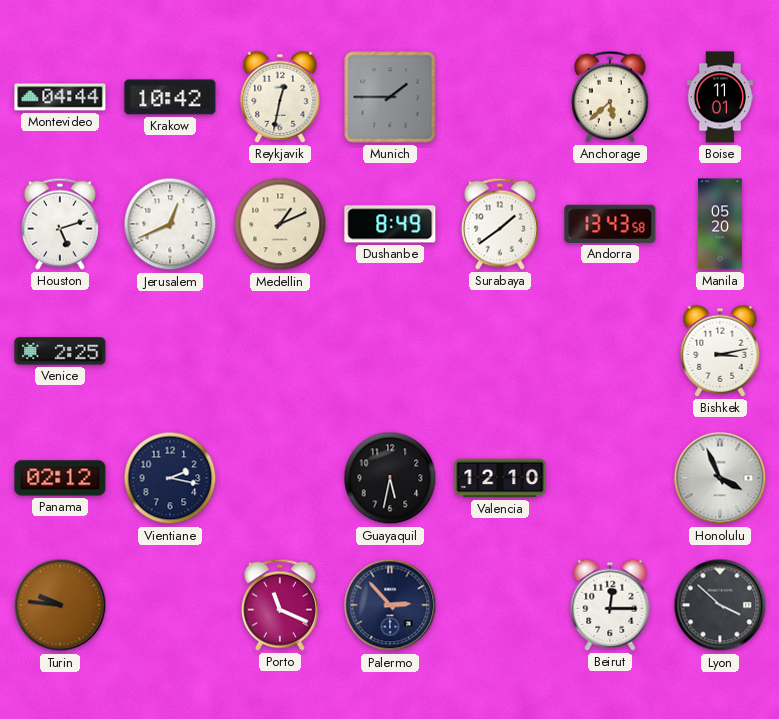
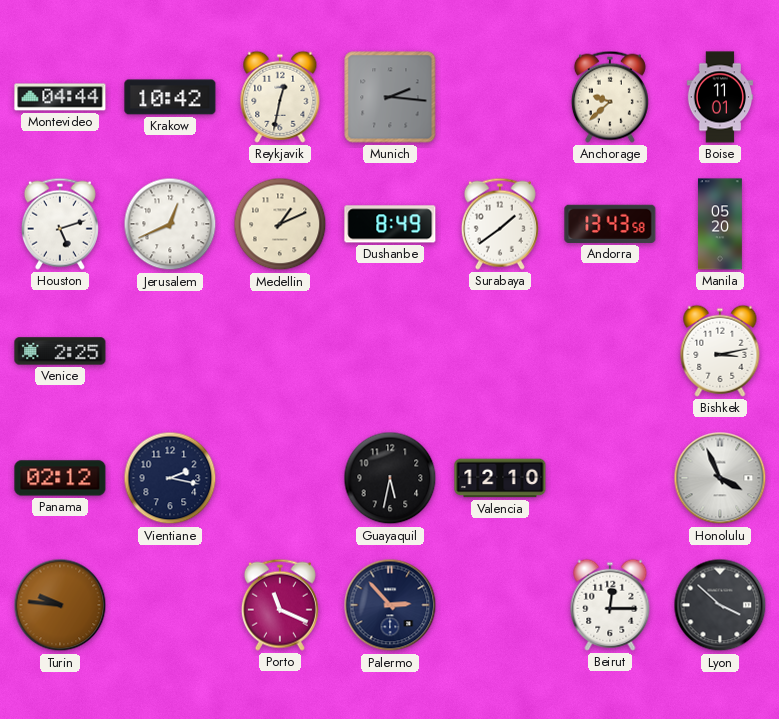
Munich: 1:45 -> 2:16 (390, 97)
Anchorage: 5:38 -> 9:38 (610, 97)
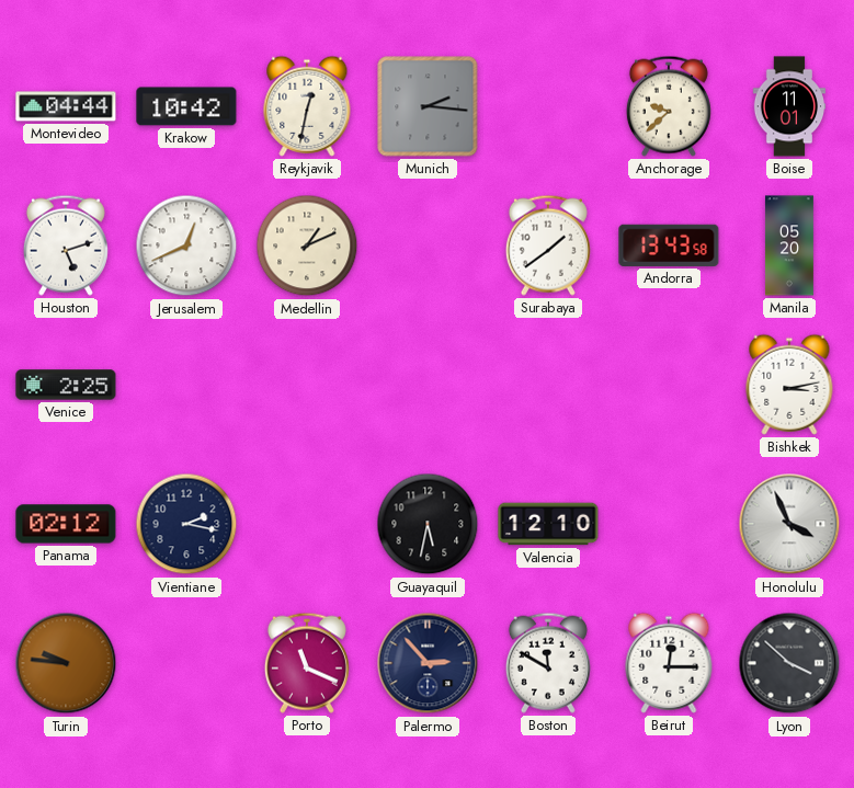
Dushanbe: 8:49 -> none (390, 224)
Boston: none -> 11:50 (548, 663)
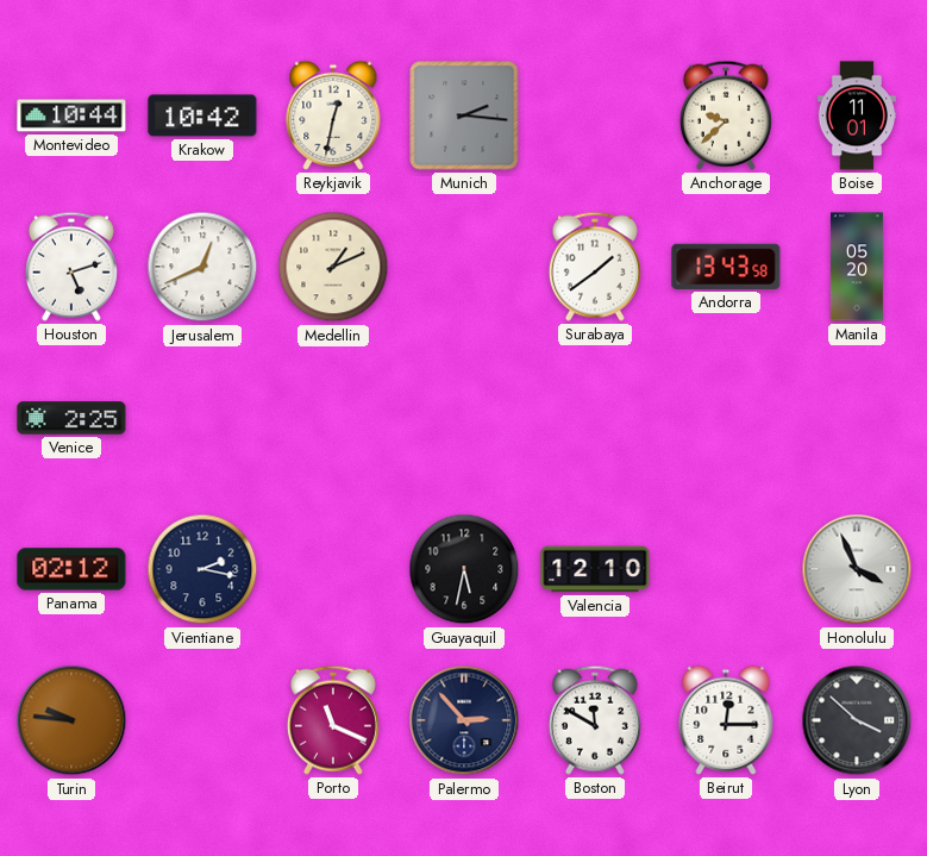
Montevideo: 04:44 -> 10:44 (71, 115)
Bishkek: 3:13 -> none (789, 385)
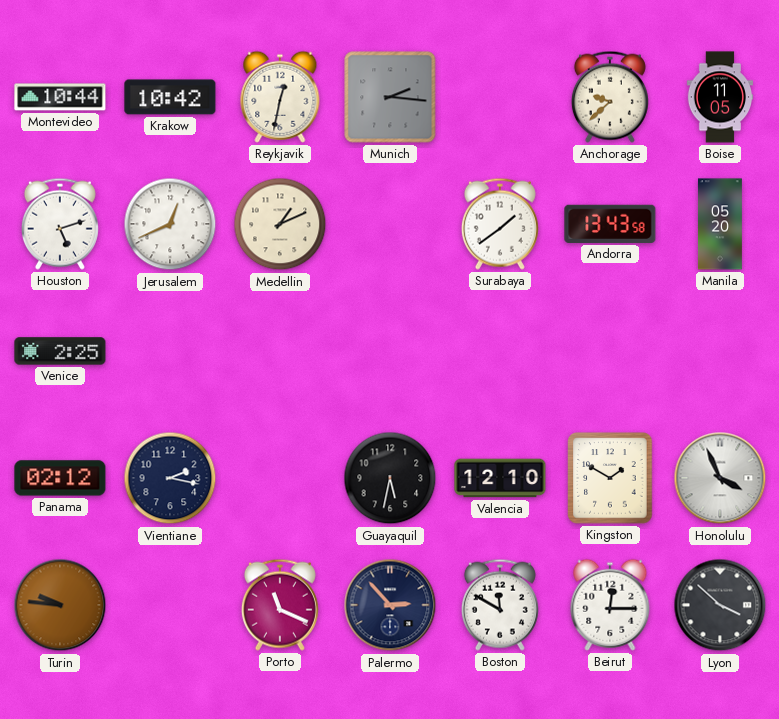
Boise: 11:01 -> 11:05 (719, 97)
Kingston: none -> 1:50 (610, 478)
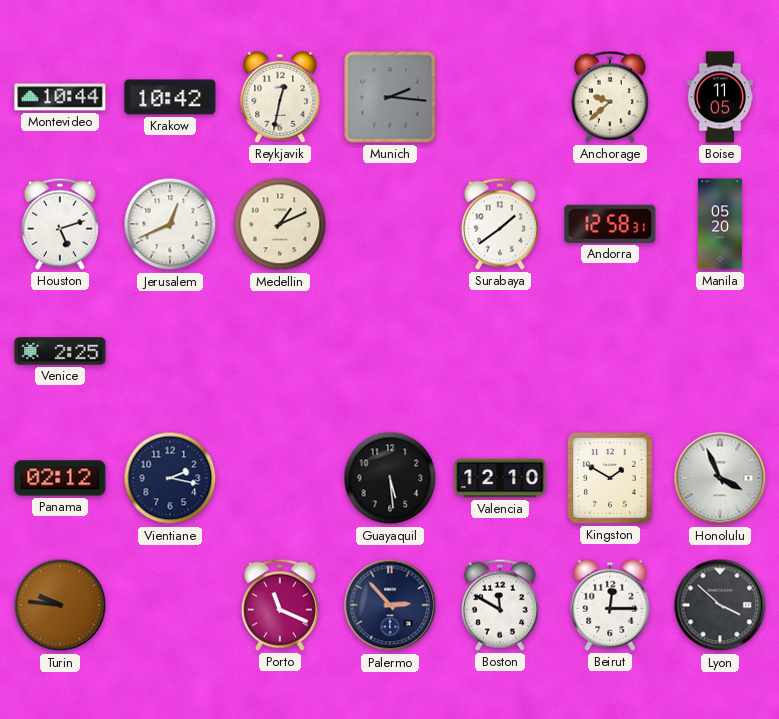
Andorra: 13:43 -> 12:58 (610, 224)
Guayaquil: 5:32 -> 5:29 (390, 478)
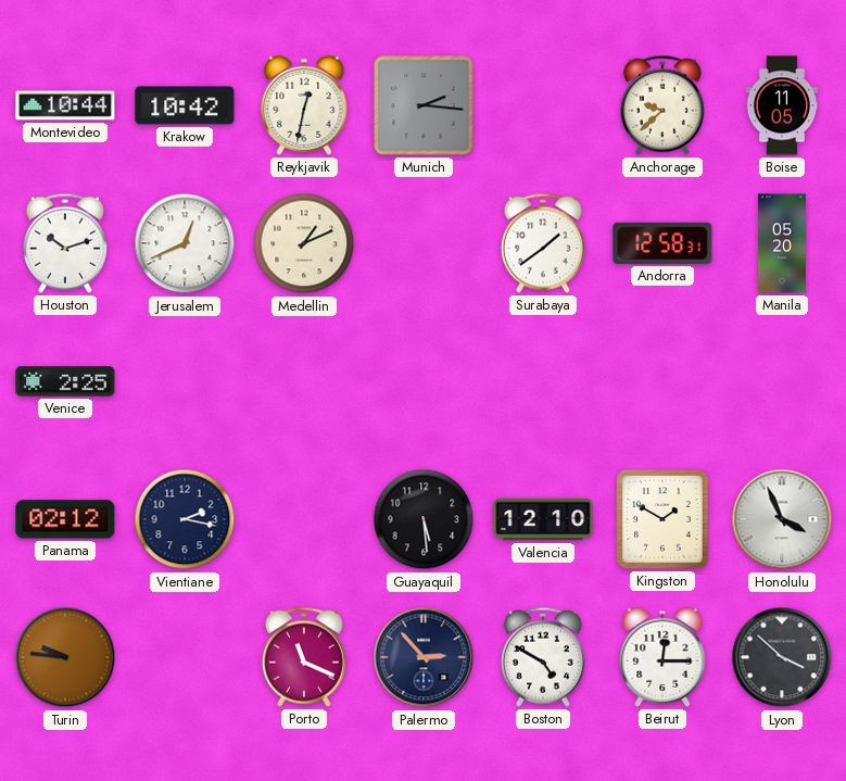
Houston: 5:12 -> 10:12 (65, 243)
Boston: 11:50 -> 4:50 (543, 657)
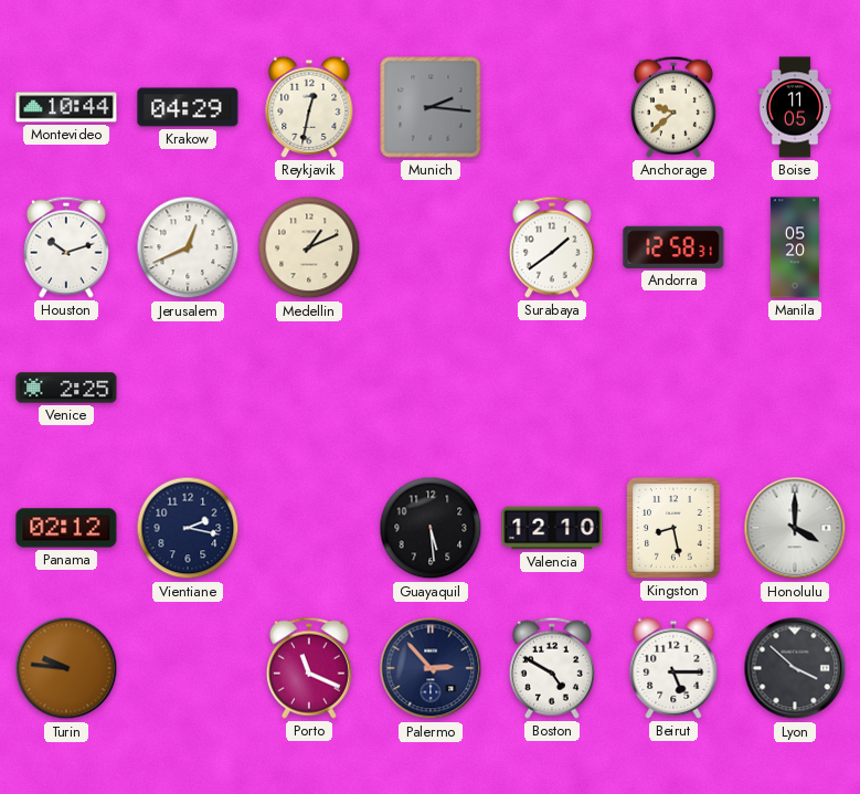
Krakow: 10:42 -> 04:29 (188, 107)
Kingston: 1:50 -> 8:28 (673, 528)
Honolulu: 3:56 -> 4:00 (795, 528)
Beirut: 12:15 -> 5:15 (673, 668)
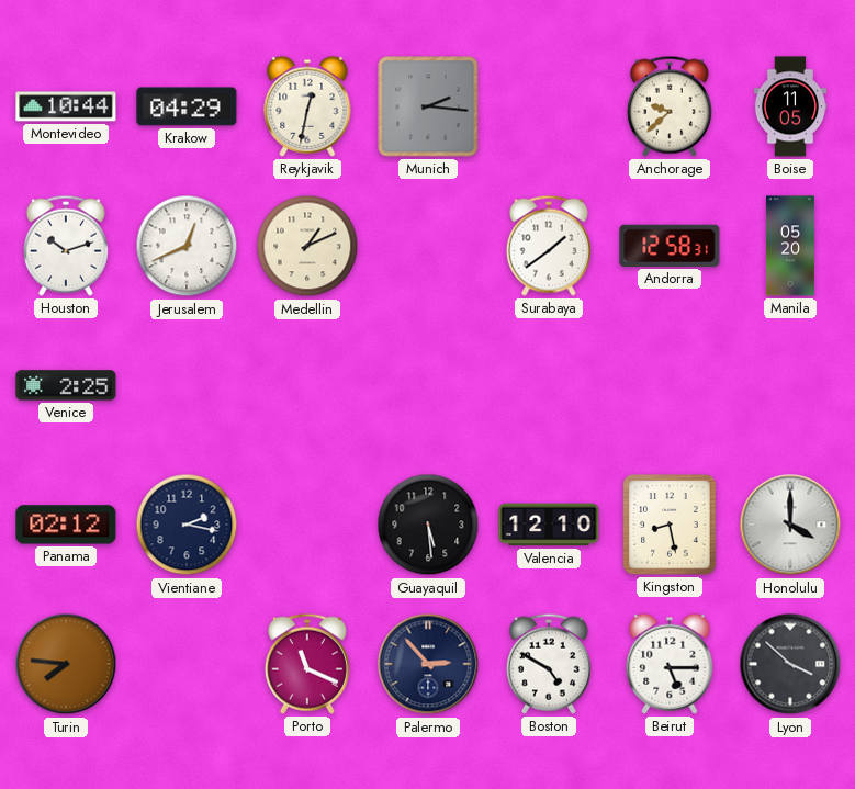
Turin: 9:46 -> 7:46 (66, 664)
